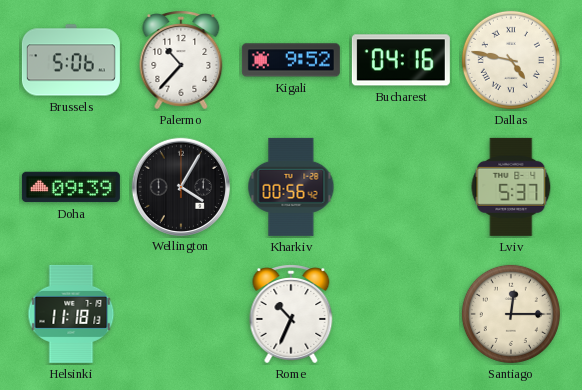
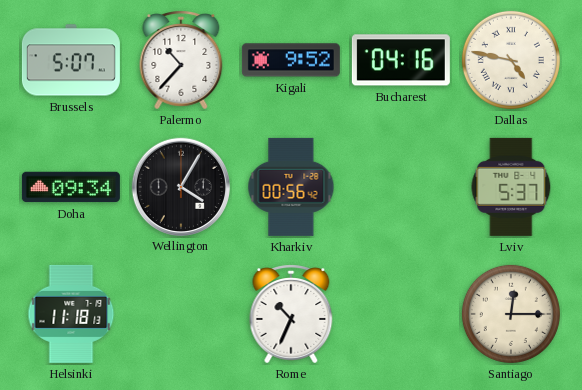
Brussels: 5:06 -> 5:07 (71, 60)
Doha: 09:39 -> 09:34 (71, 187)
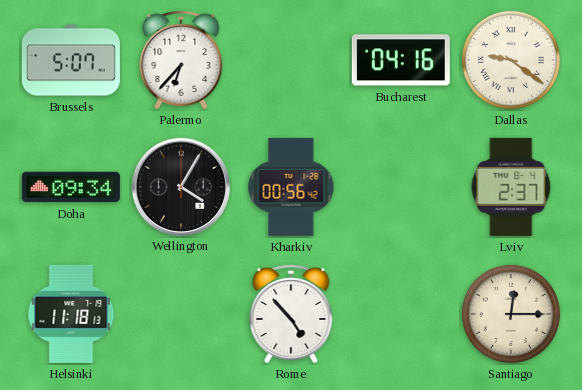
Palermo: 10:37 -> 6:37 (181, 60)
Kigali: 9:52 -> none (291, 60)
Dallas: 4:47 -> 9:21 (511, 60)
Lviv: 5:37 -> 2:37 (511, 187)
Rome: 10:34 -> 4:53 (291, 314)
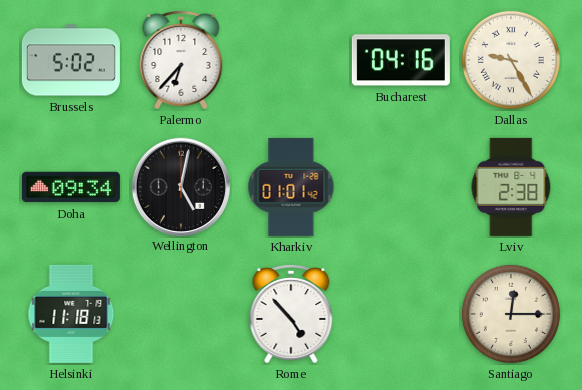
Brussels: 5:07 -> 5:02 (71, 60)
Dallas: 9:21 -> 9:25 (511, 60)
Wellington: 4:05 -> 5:02 (180, 186)
Kharkiv: 00:56 -> 01:01 (291, 187)
Lviv: 2:37 -> 2:38 (511, 187)
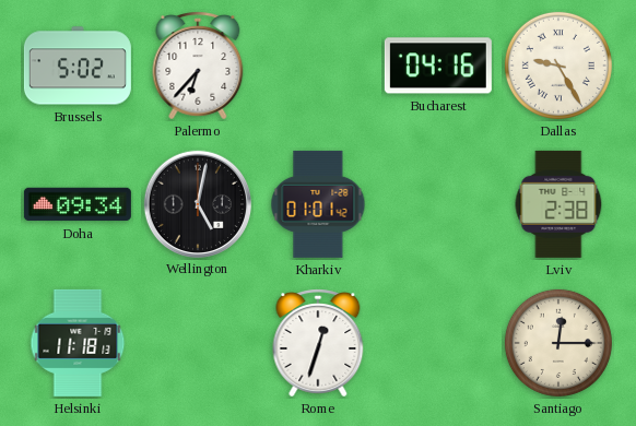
Rome: 4:53 -> 12:33 (318, 343)
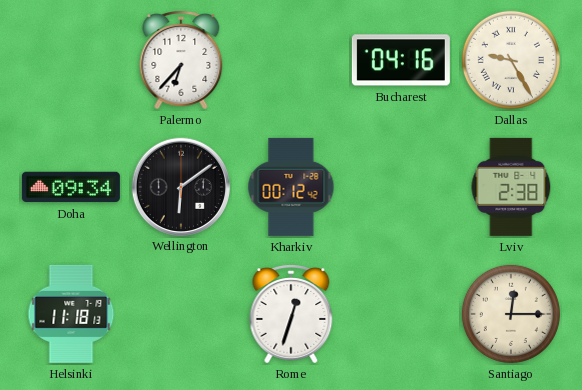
Brussels: 5:02 -> none (78, 66)
Wellington: 5:02 -> 6:09 (180, 186)
Kharkiv: 01:01 -> 00:12 (291, 187)
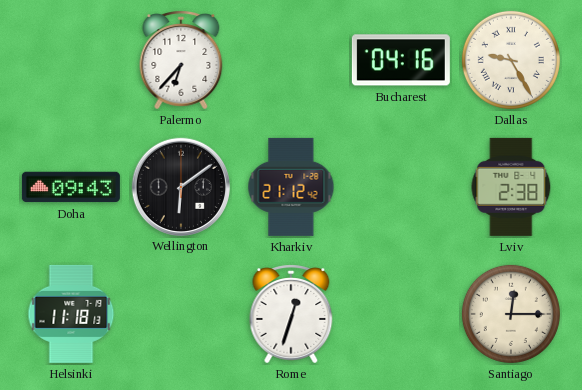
Doha: 09:34 -> 09:43 (71, 187)
Kharkiv: 00:12 -> 21:12 (291, 187)
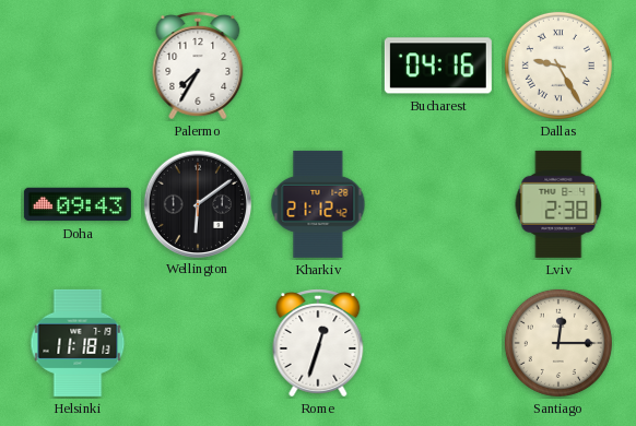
Palermo: 6:37 -> 7:35 (198, 66)
